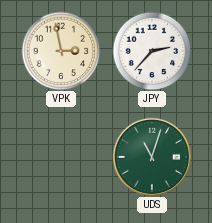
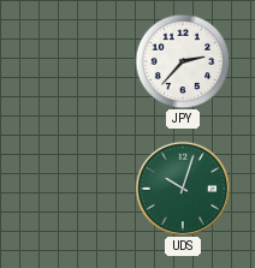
VPK: 2:58 -> none (61, 51)
UDS: 11:03 -> 10:03 (182, 187)
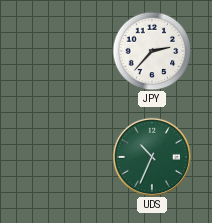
UDS: 10:03 -> 10:34 (151, 156)
